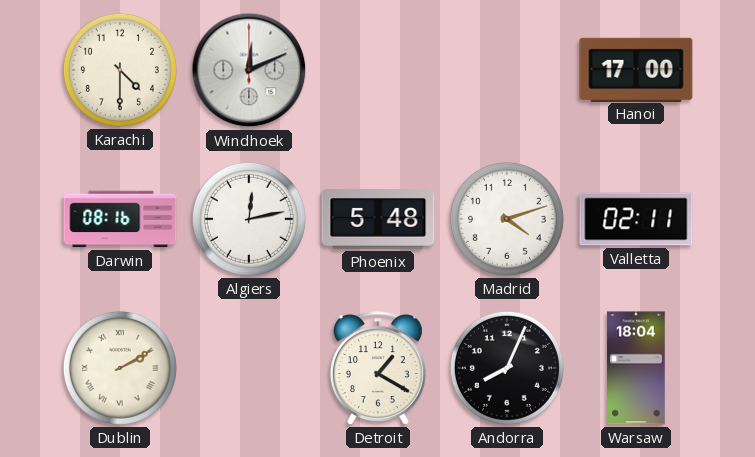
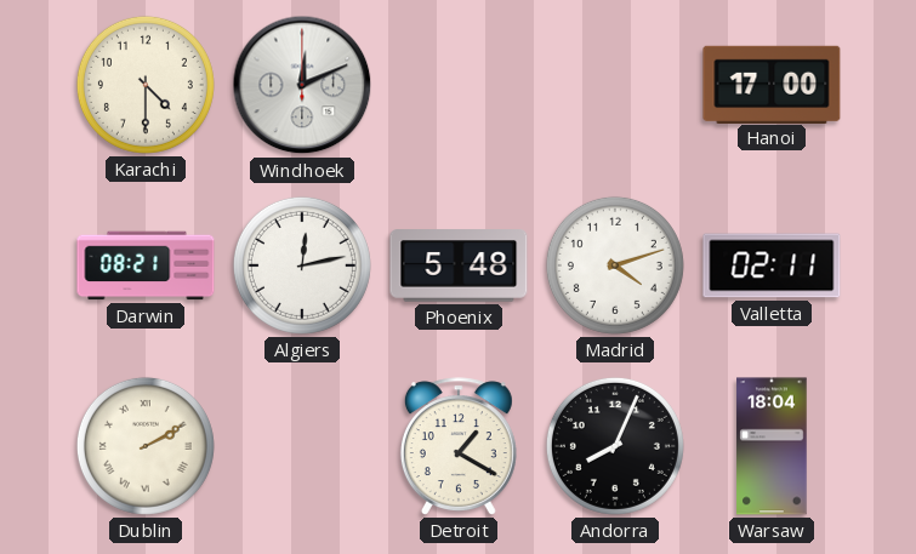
Darwin: 08:16 -> 08:21 (146, 265)
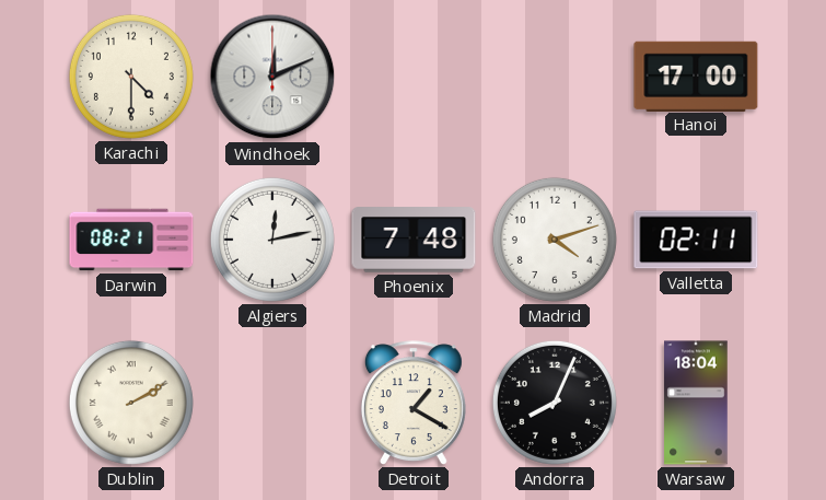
Phoenix: 5:48 -> 7:48 (414, 240)
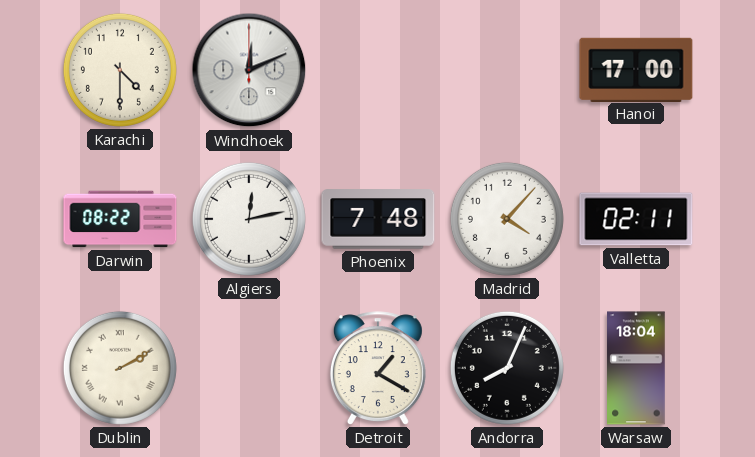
Darwin: 08:21 -> 08:22 (120, 219)
Madrid: 4:12 -> 4:07 (507, 219)
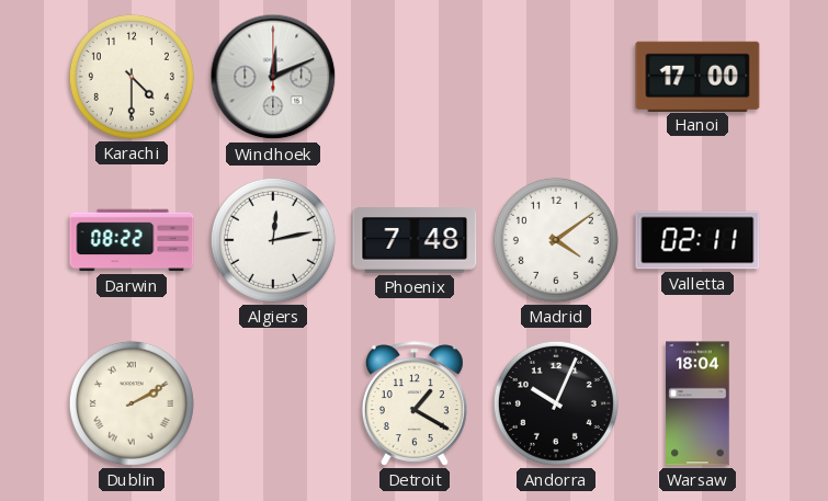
Madrid: 4:07 -> 4:09 (556, 240)
Andorra: 8:04 -> 10:04 (556, 403)
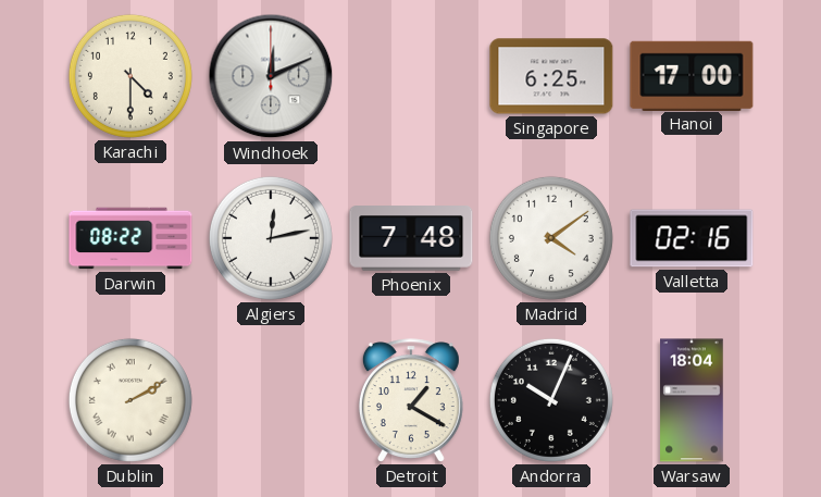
Singapore: none -> 6:25 (551, 76)
Valletta: 02:11 -> 02:16 (692, 238)
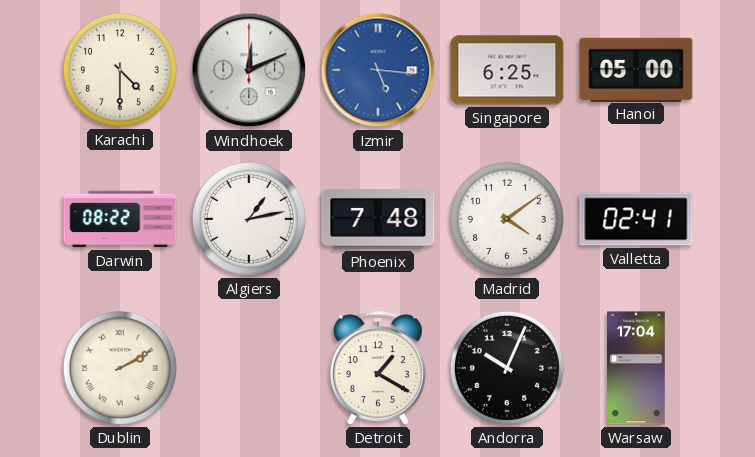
Izmir: none -> 5:16 (378, 70)
Hanoi: 17:00 -> 05:00 (636, 69)
Algiers: 12:13 -> 1:13 (249, 219)
Valletta: 02:16 -> 02:41 (636, 219)
Warsaw: 18:04 -> 17:04 (636, 368)
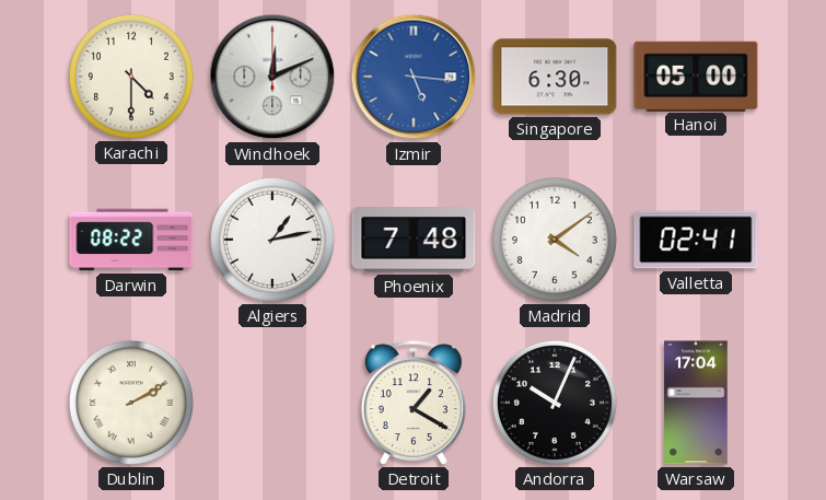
Singapore: 6:25 -> 6:30 (555, 77)
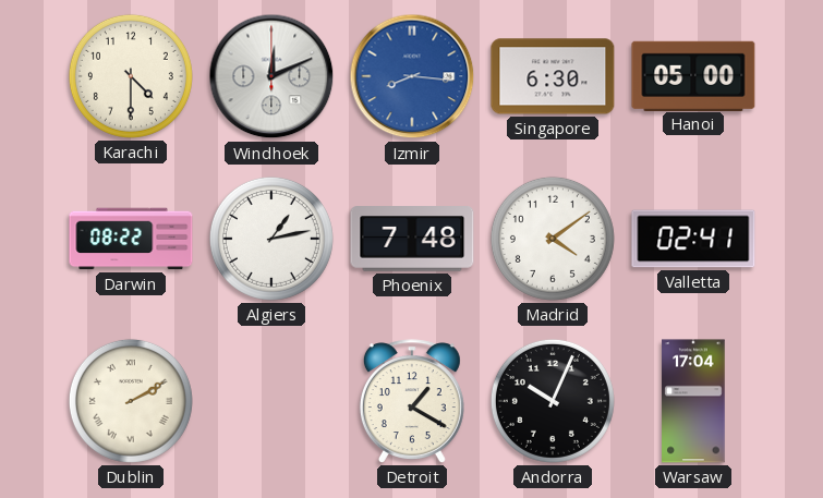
Izmir: 5:16 -> 8:16 (412, 76)
